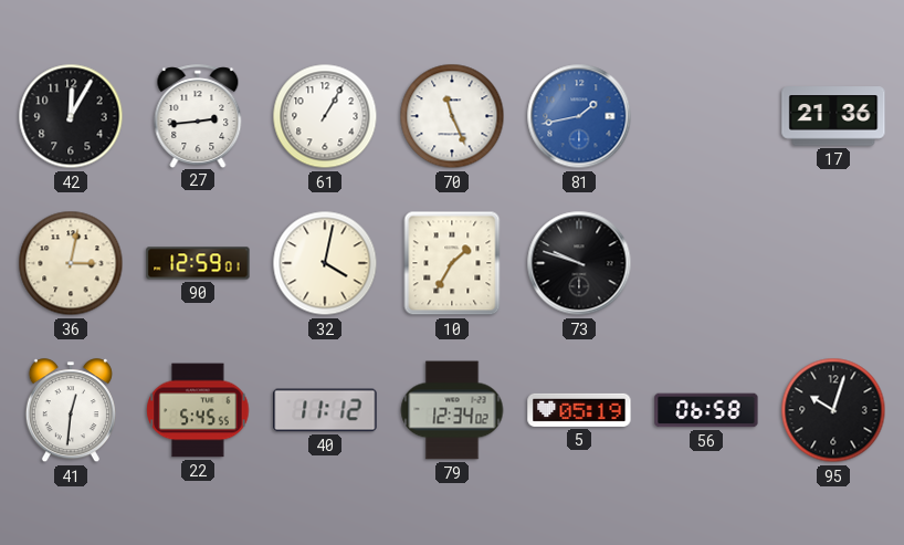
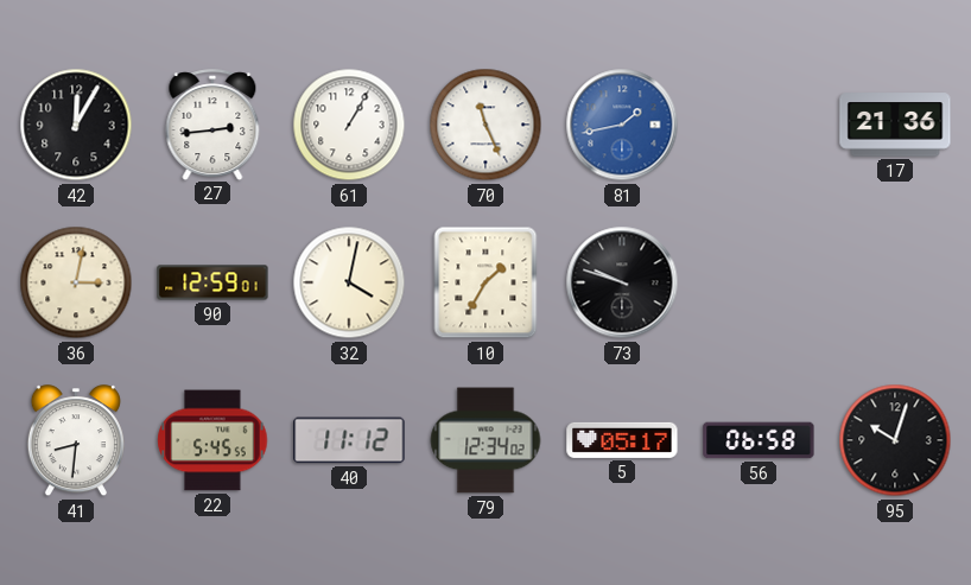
41: 12:31 -> 8:31 (76, 441)
5: 05:19 -> 05:17 (622, 440)
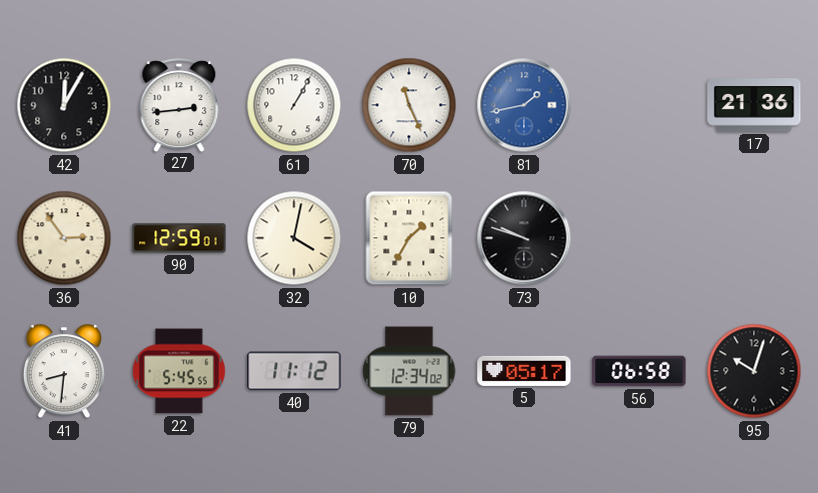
36: 3:02 -> 2:54 (64, 238)
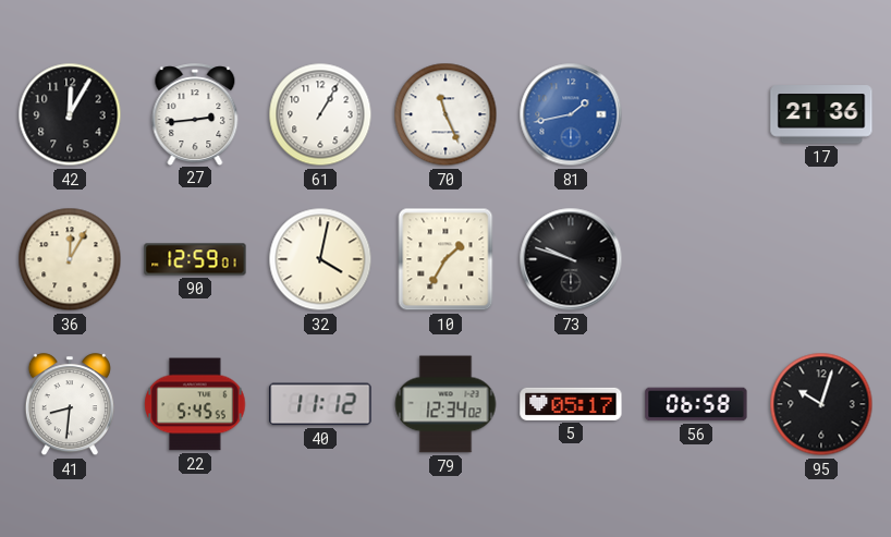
36: 2:54 -> 12:05 (70, 259)
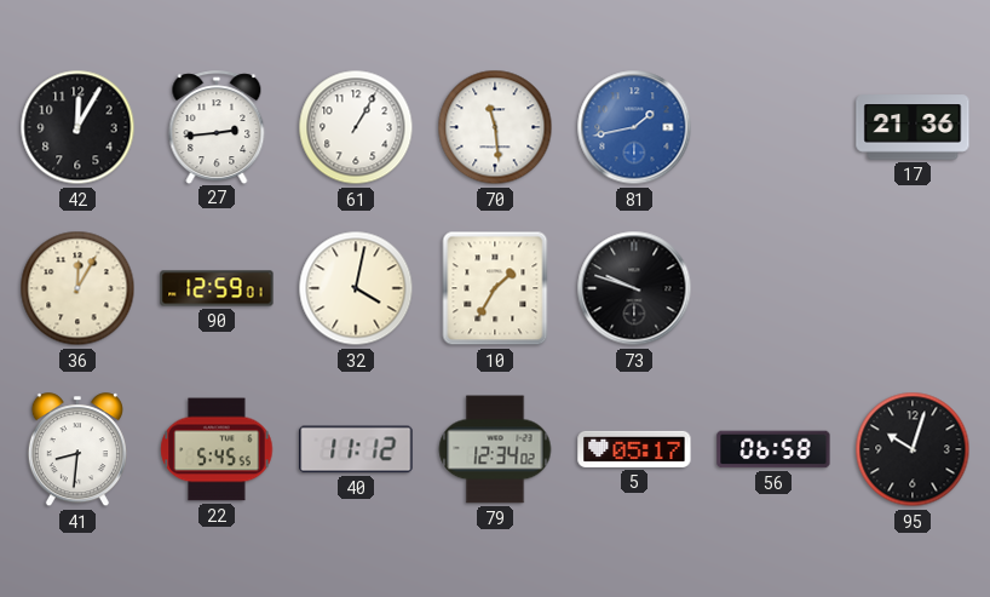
70: 11:26 -> 11:29 (495, 127)
